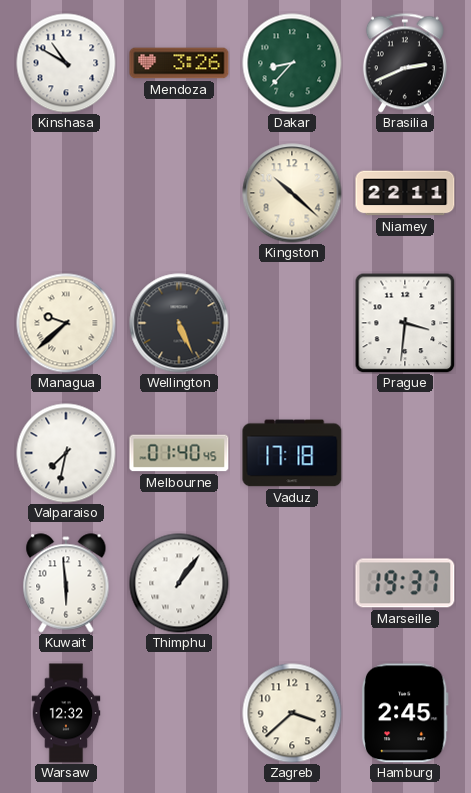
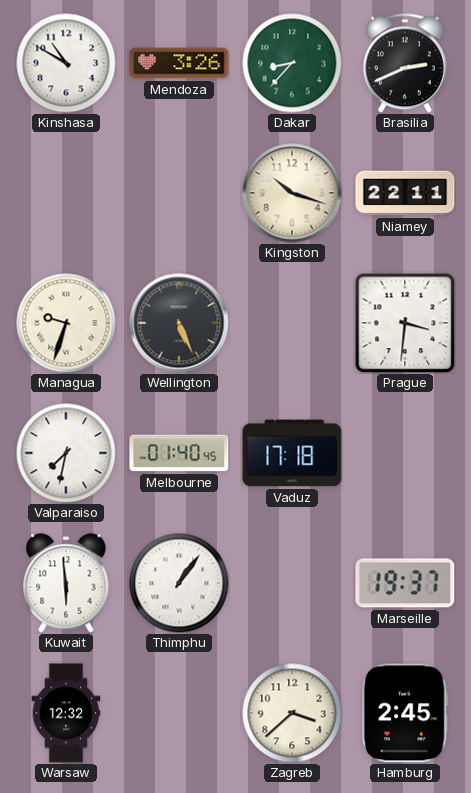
Kingston: 10:22 -> 10:18 (292, 193)
Managua: 9:38 -> 9:33 (66, 323)
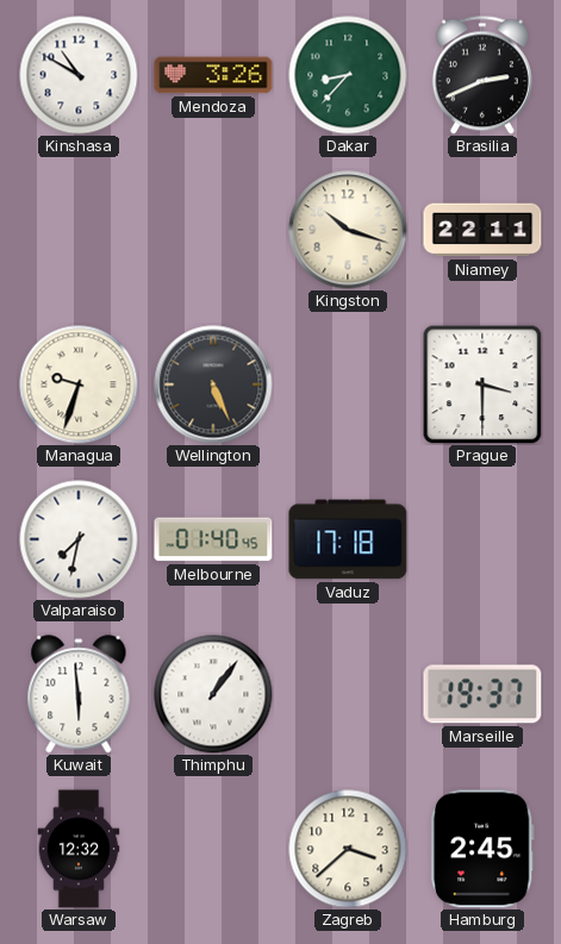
Prague: 3:31 -> 3:30 (482, 385)
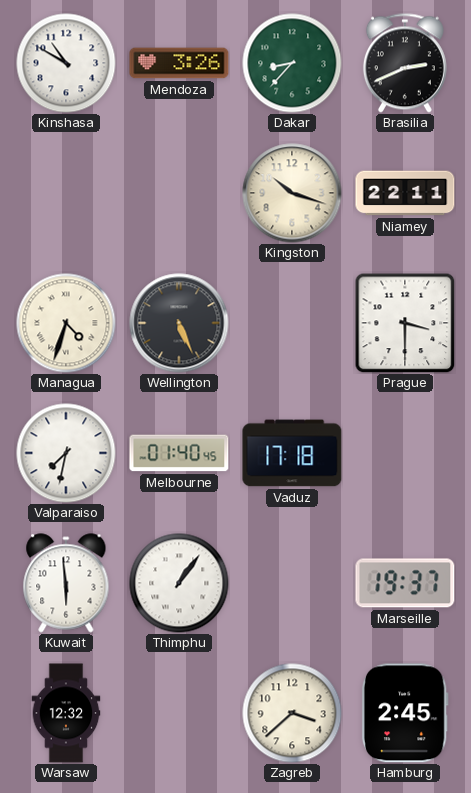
Managua: 9:33 -> 4:33 (66, 323)
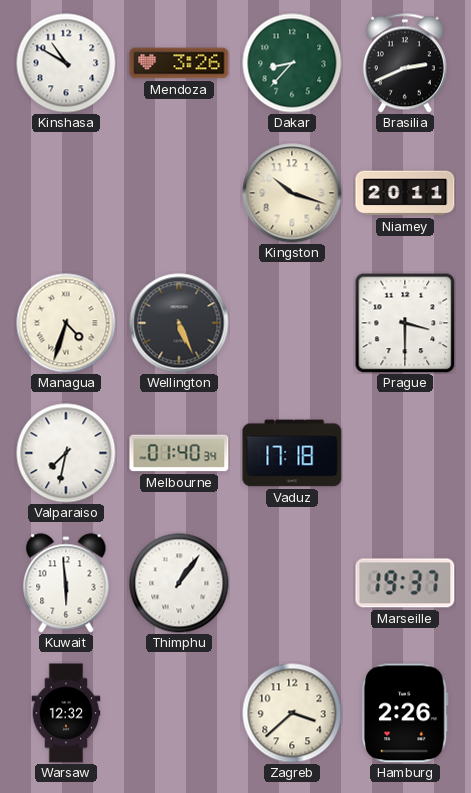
Niamey: 22:11 -> 20:11 (405, 193)
Melbourne: 01:40:45 -> 01:40:34 (179, 453)
Hamburg: 2:45 -> 2:26 (405, 713)
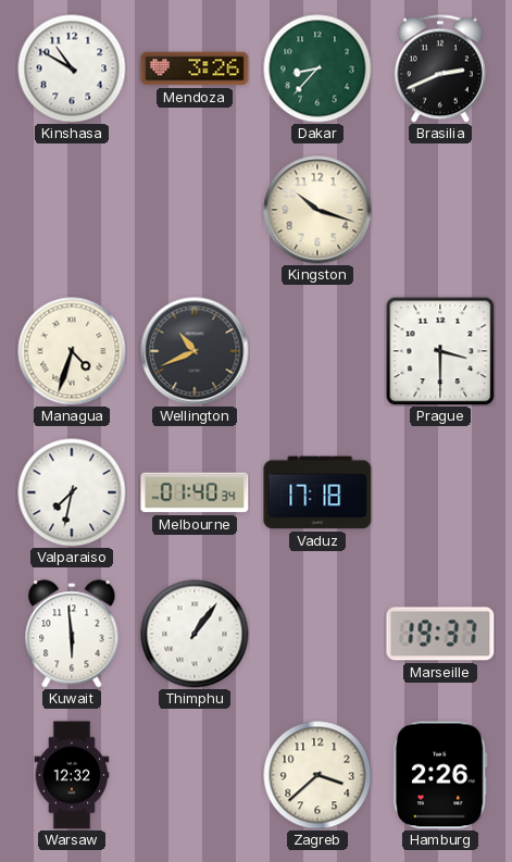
Niamey: 20:11 -> none (405, 193)
Wellington: 5:26 -> 10:41 (195, 351)
